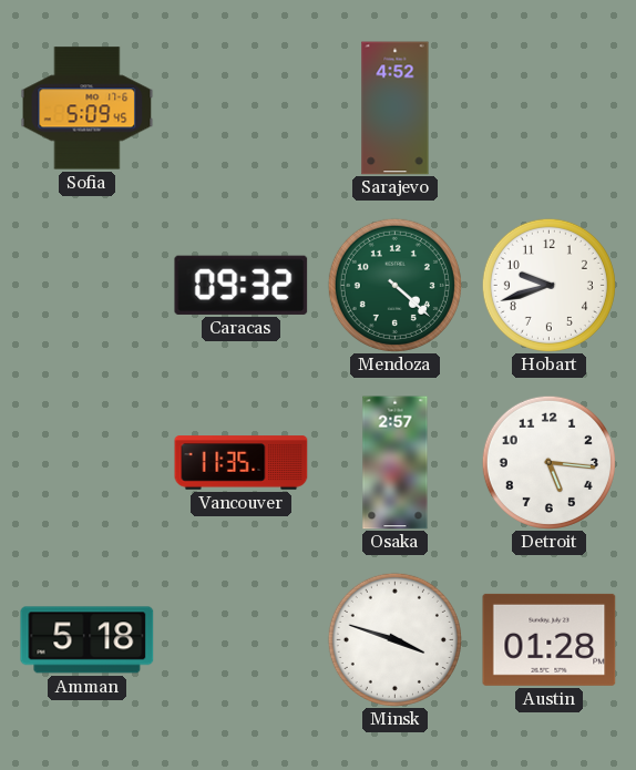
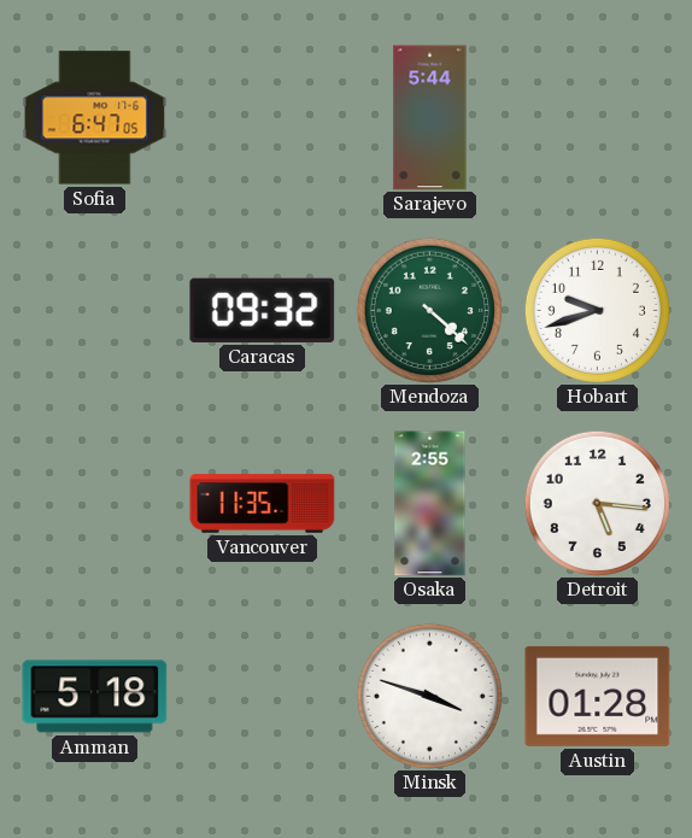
Sofia: 5:09 -> 6:47 (95, 118)
Sarajevo: 4:52 -> 5:44 (430, 118)
Osaka: 2:57 -> 2:55 (430, 504)
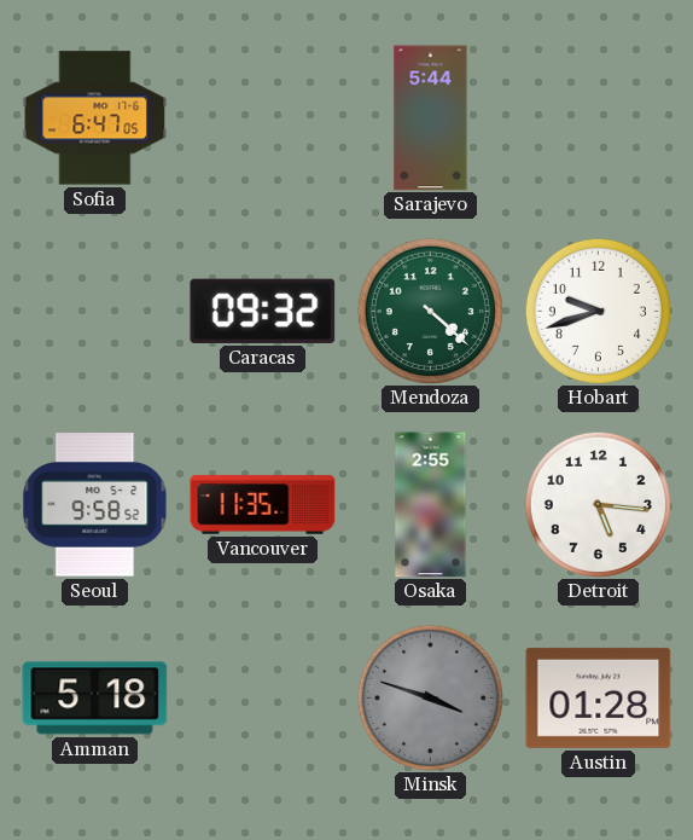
Seoul: none -> 9:58 (95, 505)
Minsk dial: white -> grey (430, 697)
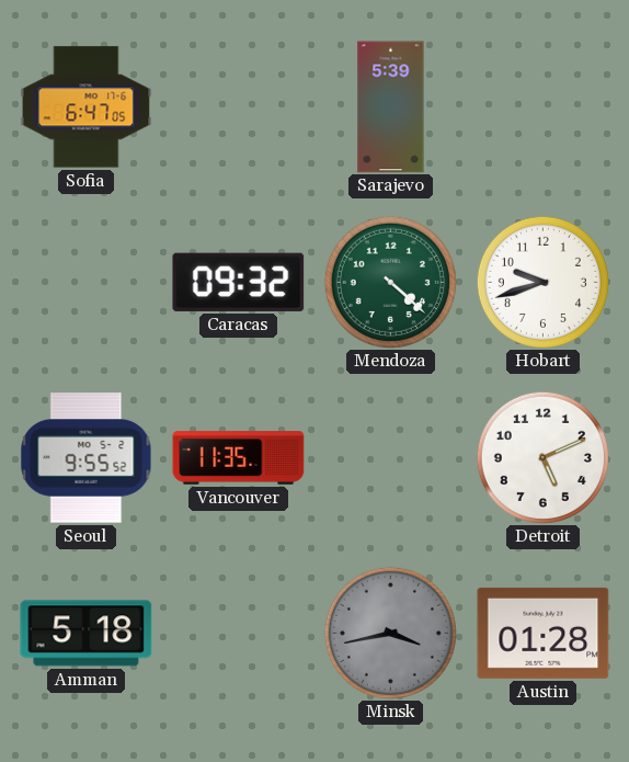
Sarajevo: 5:44 -> 5:39 (391, 107)
Seoul: 9:58 -> 9:55 (87, 458)
Osaka: 2:55 -> none (431, 505)
Detroit: 5:16 -> 5:11 (542, 457)
Minsk: 3:48 -> 3:43 (390, 633)
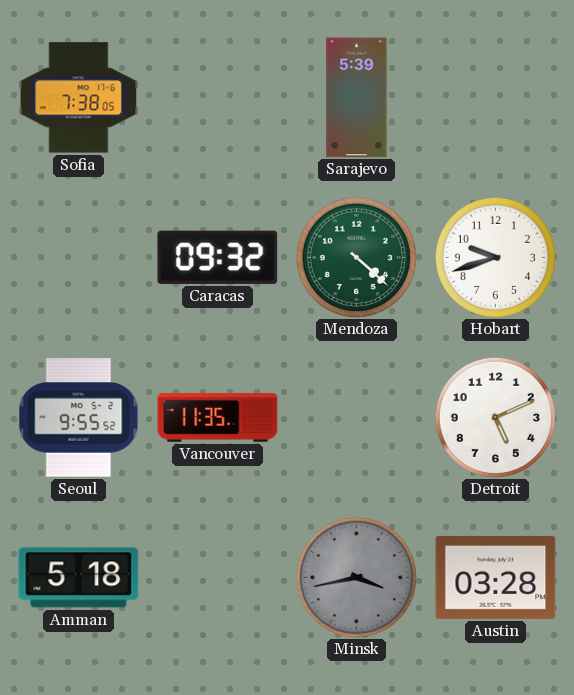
Sofia: 6:47 -> 7:38 (79, 98)
Austin: 01:28 -> 03:28 (496, 577)
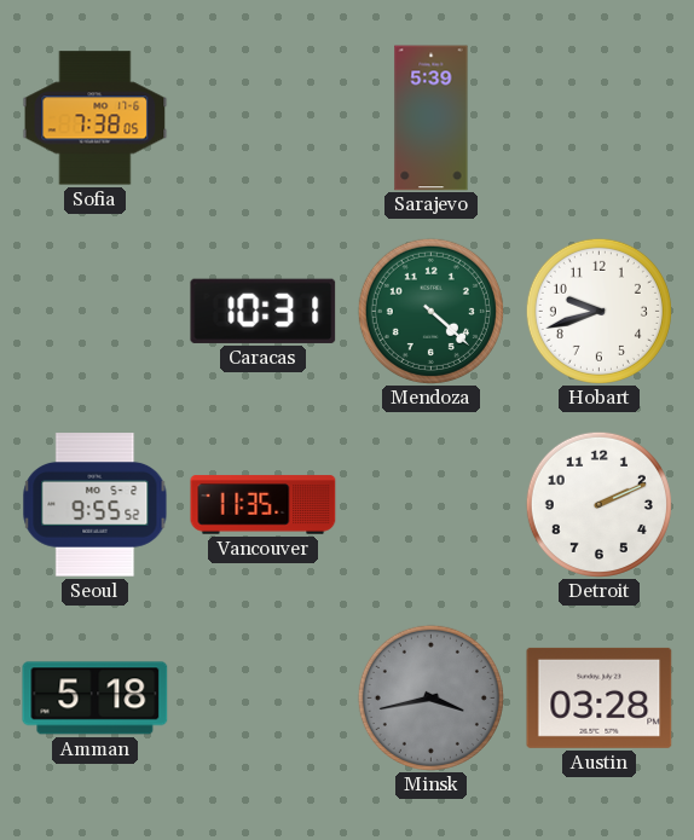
Caracas: 09:32 -> 10:31 (264, 311)
Detroit: 5:11 -> 2:11 (598, 504)
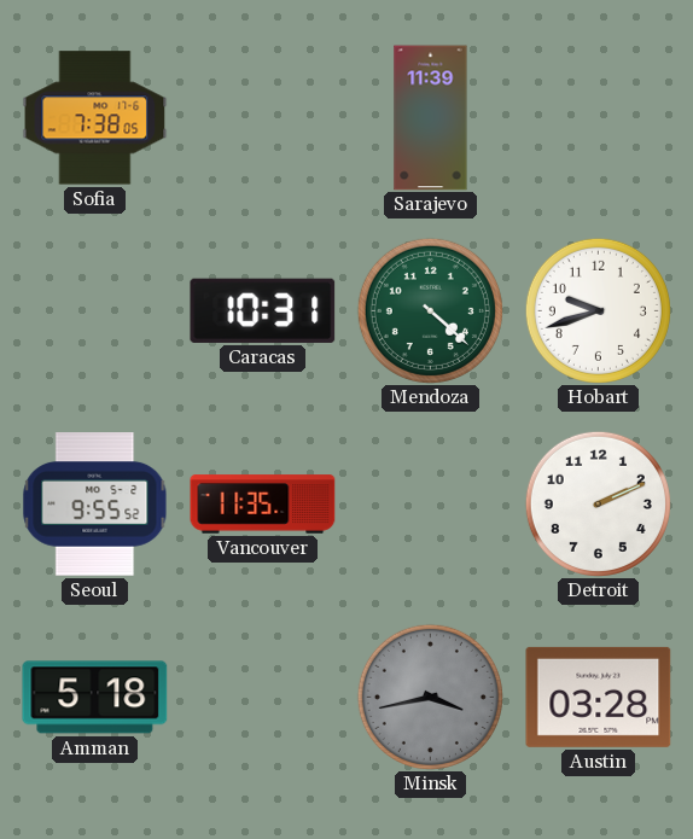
Sarajevo: 5:39 -> 11:39 (431, 118)
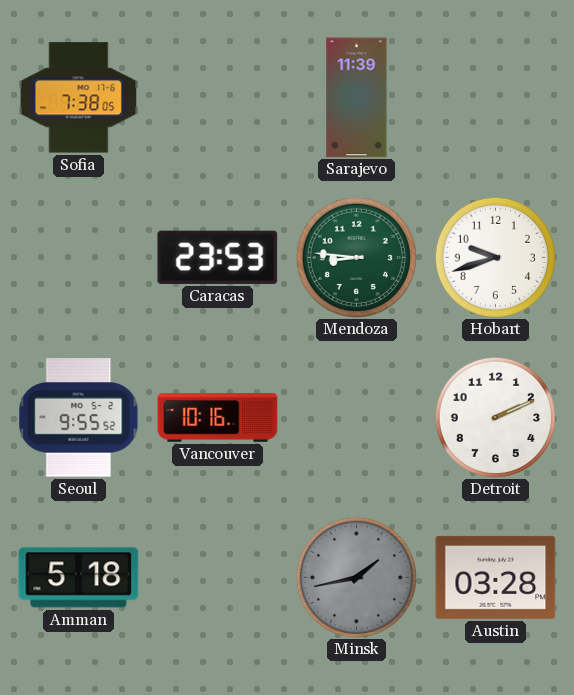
Caracas: 10:31 -> 23:53 (218, 257)
Mendoza: 4:22 -> 8:46 (356, 257)
Vancouver: 11:35 -> 10:16 (218, 418)
Minsk: 3:43 -> 1:43 (356, 577)
